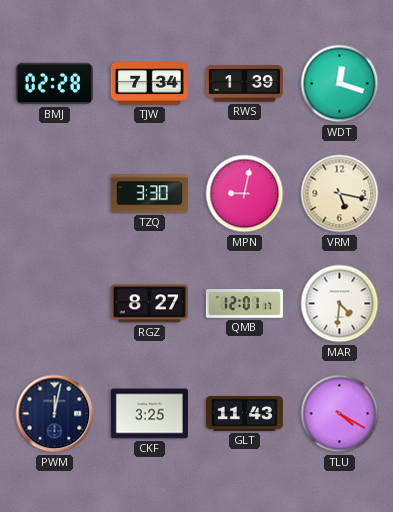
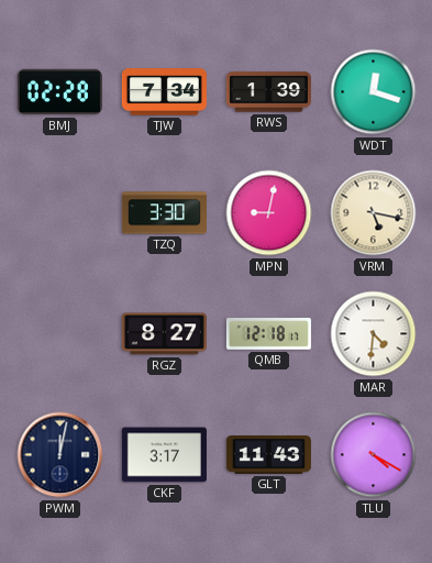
QMB: 12:01 -> 12:18 (268, 334)
CKF: 3:25 -> 3:17 (164, 455)
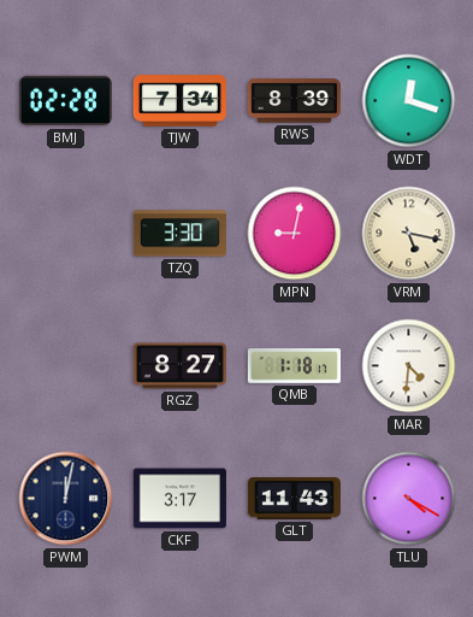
RWS: 1:39 -> 8:39 (294, 101)
QMB: 12:18 -> 1:18 (294, 366)
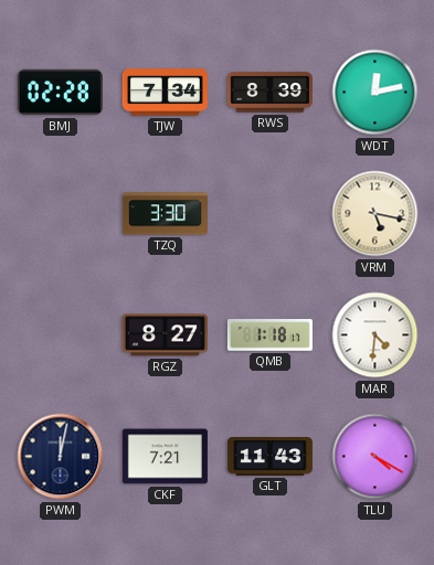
WDT: 12:18 -> 12:13 (375, 93)
MPN: 9:02 -> none (295, 234)
CKF: 3:17 -> 7:21 (165, 457)
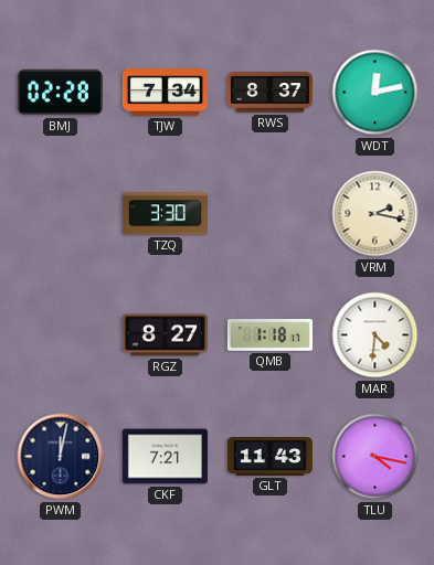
RWS: 8:39 -> 8:37 (269, 93)
VRM: 5:17 -> 2:17 (375, 214)
TLU: 4:20 -> 4:17 (375, 457)
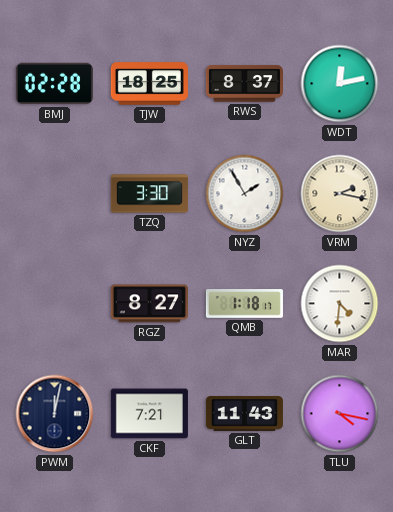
TJW: 7:34 -> 18:25 (149, 84)
NYZ: none -> 1:55 (245, 194)
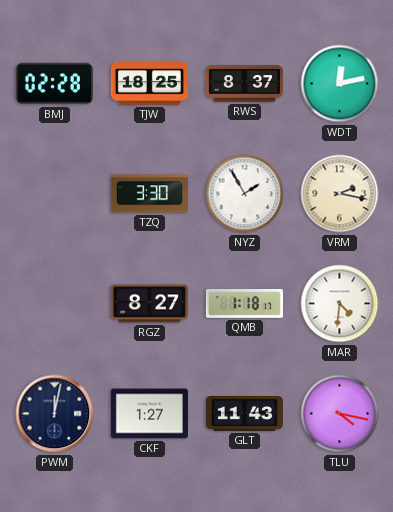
CKF: 7:21 -> 1:27 (149, 414)
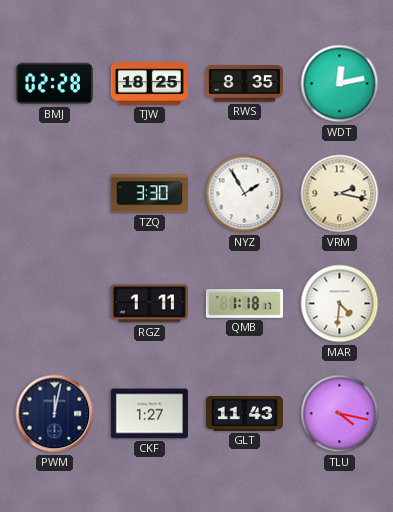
RWS: 8:37 -> 8:35 (244, 84)
RGZ: 8:27 -> 1:11 (149, 304)
